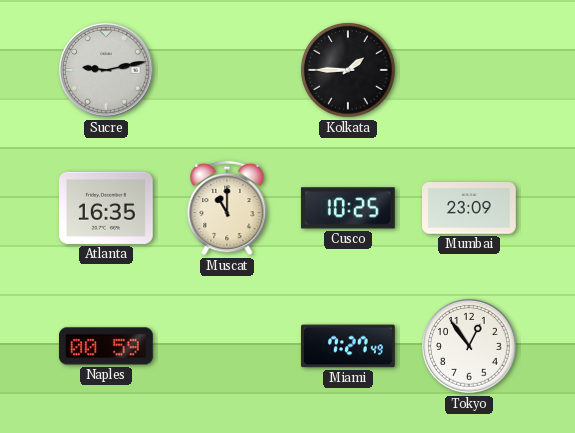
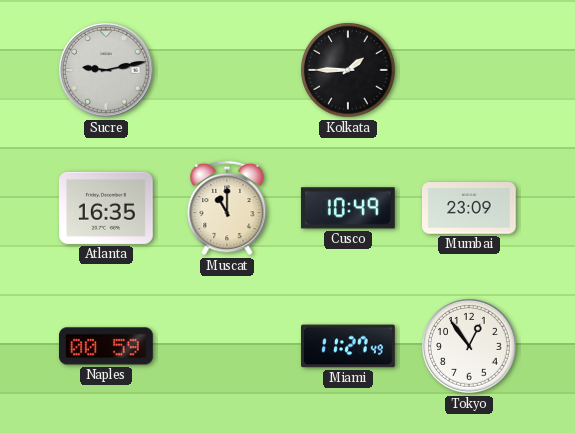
Cusco: 10:25 -> 10:49 (348, 208)
Miami: 7:27 -> 11:27 (349, 346)
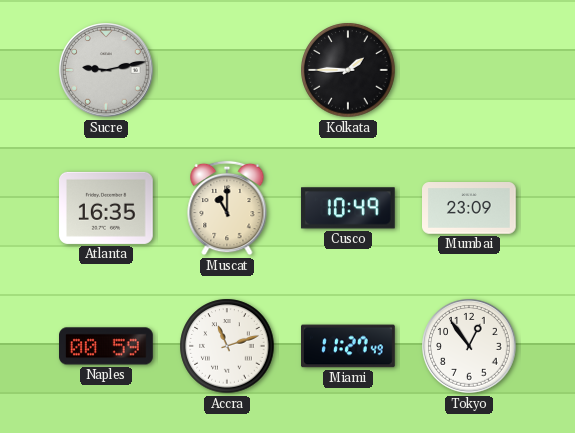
Accra: none -> 11:12 (227, 346)
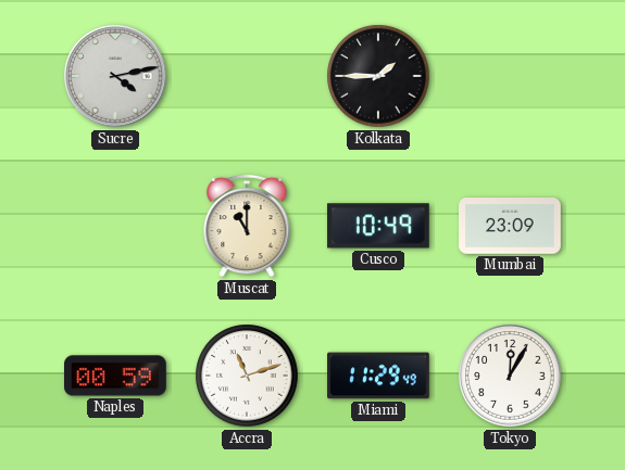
Sucre: 9:13 -> 4:13 (115, 76)
Atlanta: 16:35 -> none (107, 208)
Miami: 11:27 -> 11:29 (379, 376)
Tokyo: 12:54 -> 12:05 (510, 376)
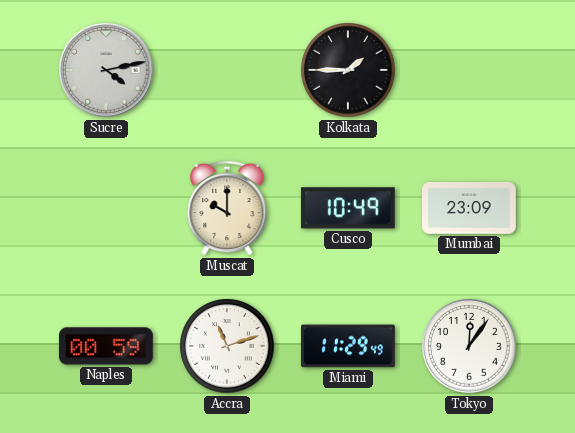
Muscat: 11:00 -> 10:00 (227, 208)
Tokyo: 12:05 -> 12:06 (469, 346)
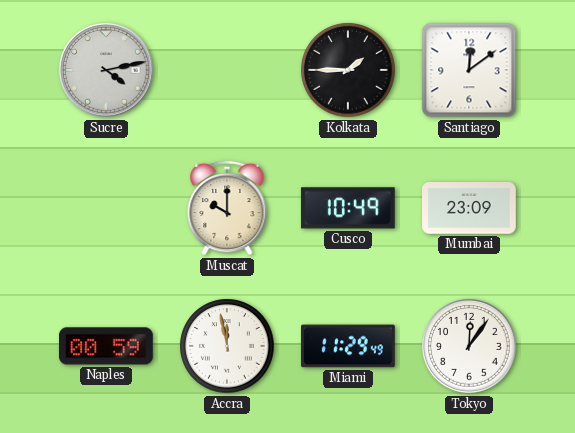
Santiago: none -> 12:09 (469, 70)
Accra: 11:12 -> 11:58 (227, 346)
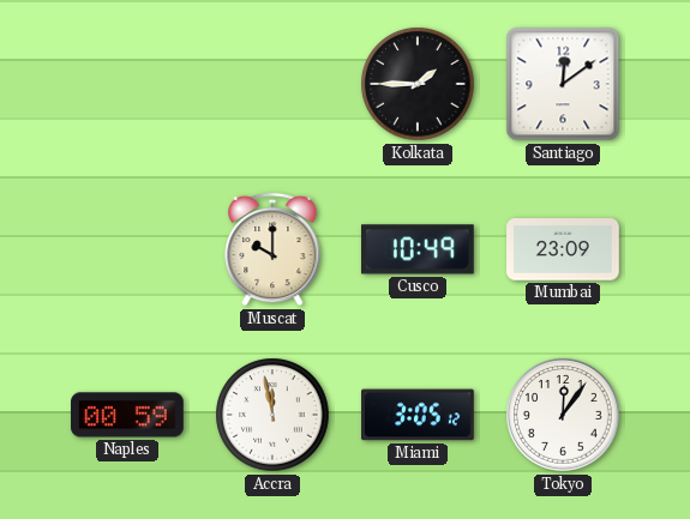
Sucre: 4:13 -> none (106, 70)
Miami: 11:29 -> 3:05 (419, 415)
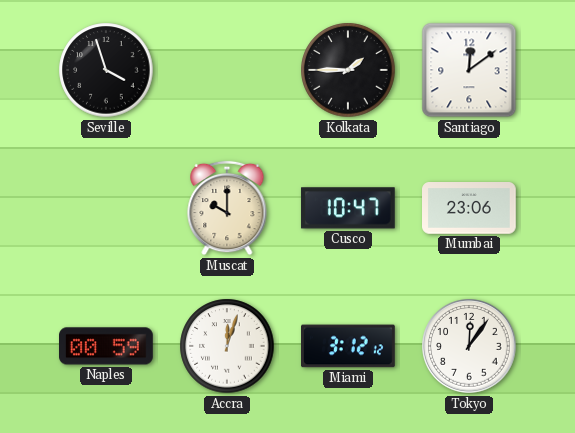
Seville: none -> 3:57 (106, 70)
Cusco: 10:49 -> 10:47 (348, 208)
Mumbai: 23:09 -> 23:06 (470, 209)
Accra: 11:58 -> 12:03 (227, 346)
Miami: 3:05 -> 3:12 (349, 346)
